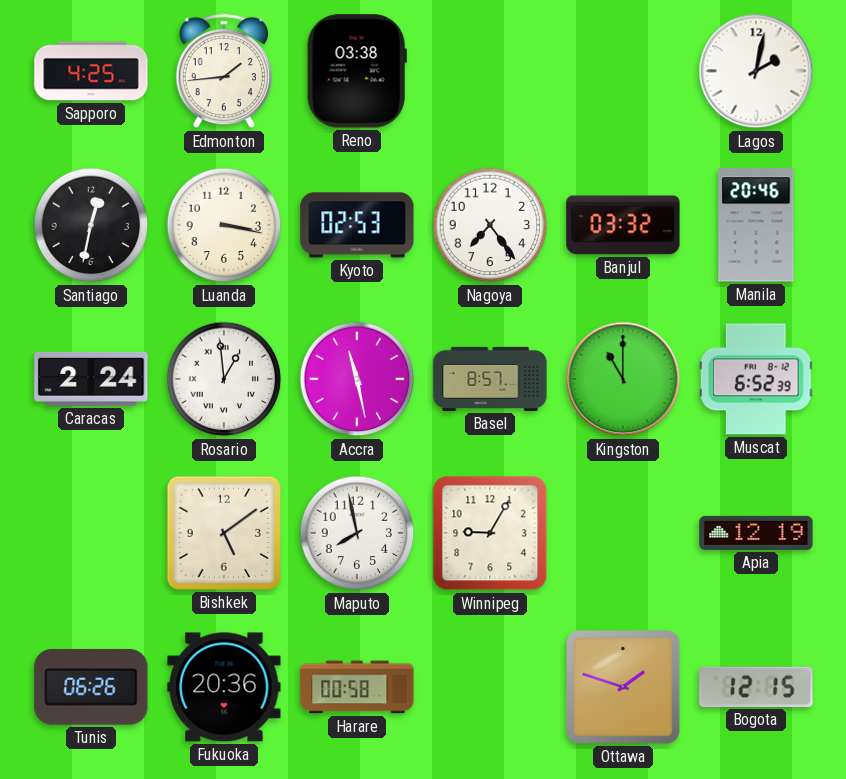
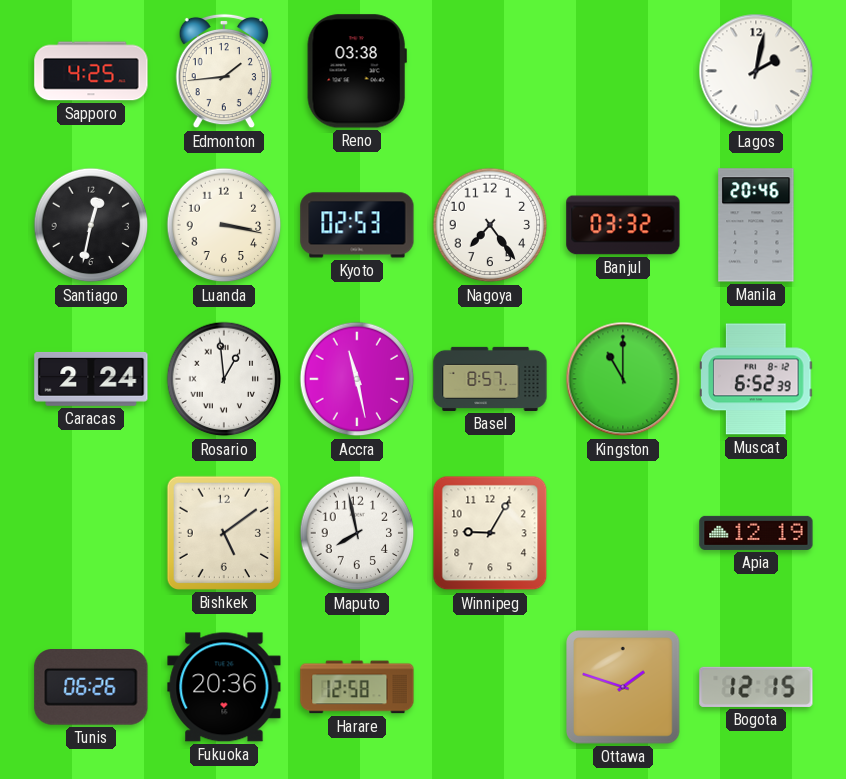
Harare: 00:58 -> 12:58 (357, 687)
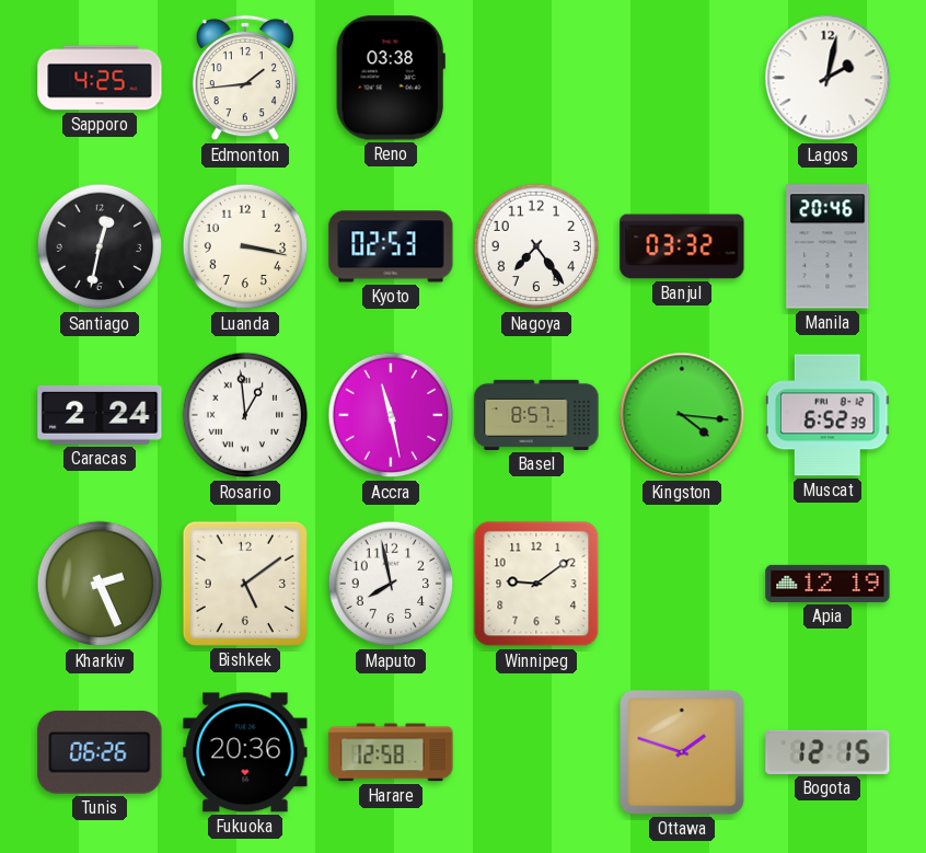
Kingston: 11:00 -> 4:16 (682, 415)
Kharkiv: none -> 2:26 (100, 584)
Winnipeg: 9:05 -> 9:09 (536, 584)
